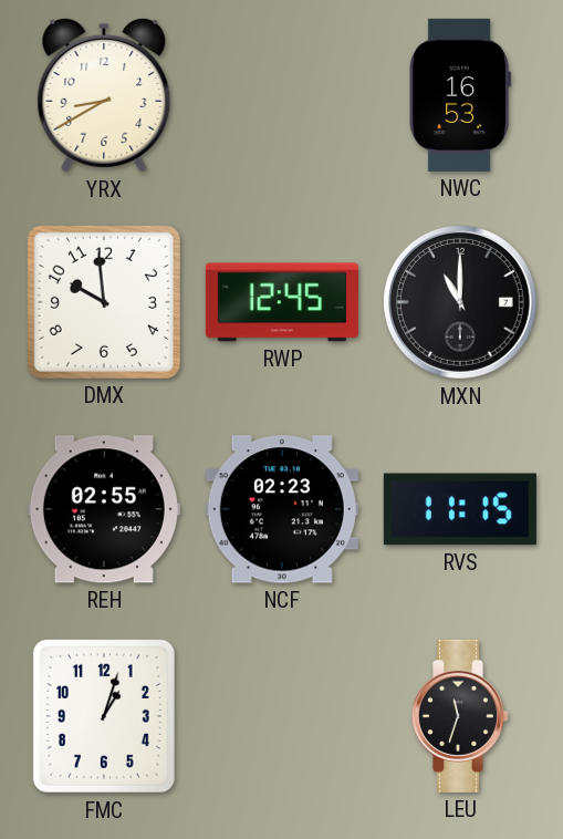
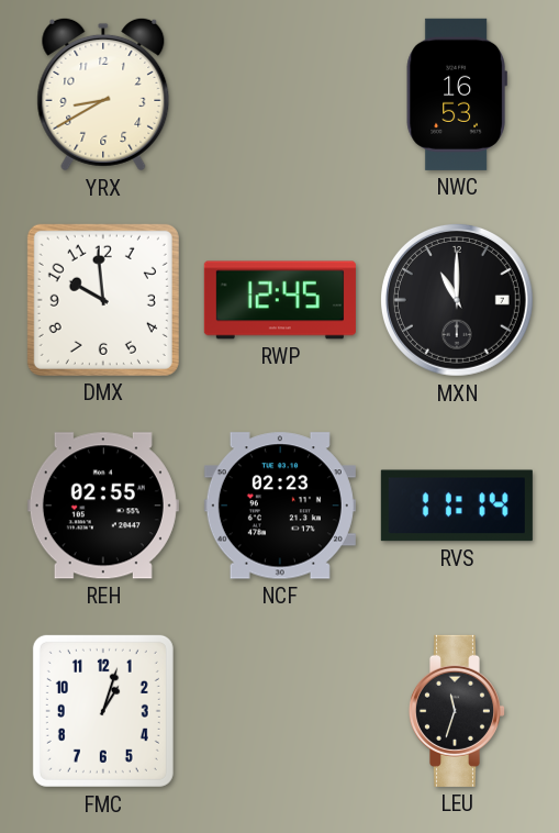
RVS: 11:15 -> 11:14 (457, 506)
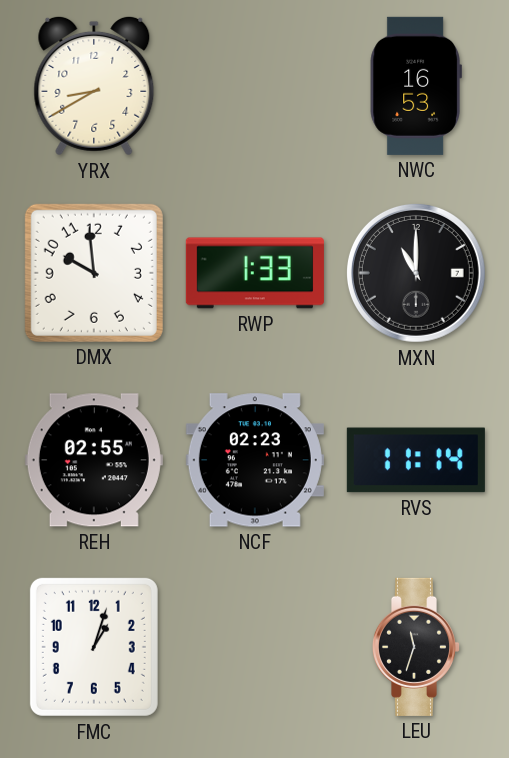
RWP: 12:45 -> 1:33 (255, 273)
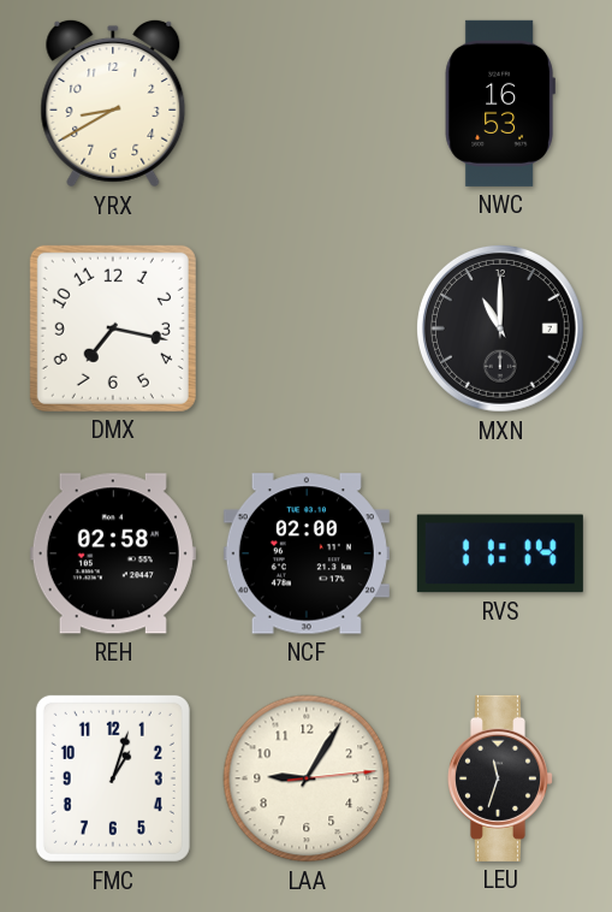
DMX: 9:59 -> 7:17 (113, 328)
RWP: 1:33 -> none (255, 273)
REH: 02:55 -> 02:58 (113, 553)
NCF: 02:23 -> 02:00 (307, 553)
LAA: none -> 9:05 (307, 778)
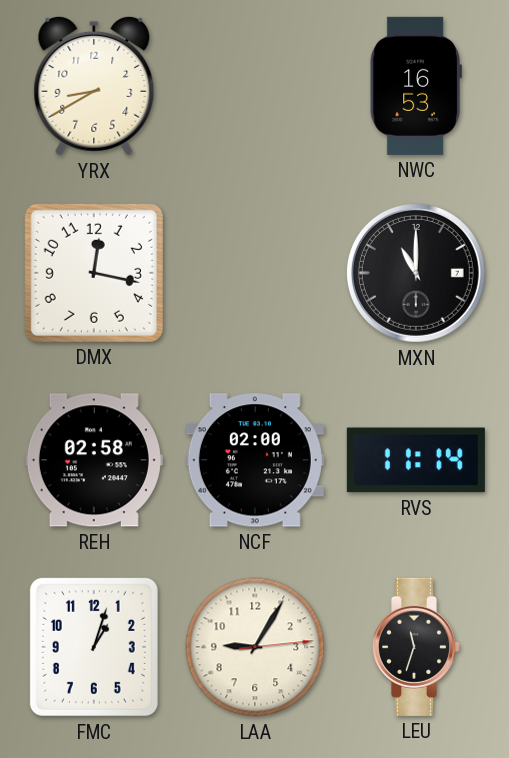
DMX: 7:17 -> 12:17 (94, 273)
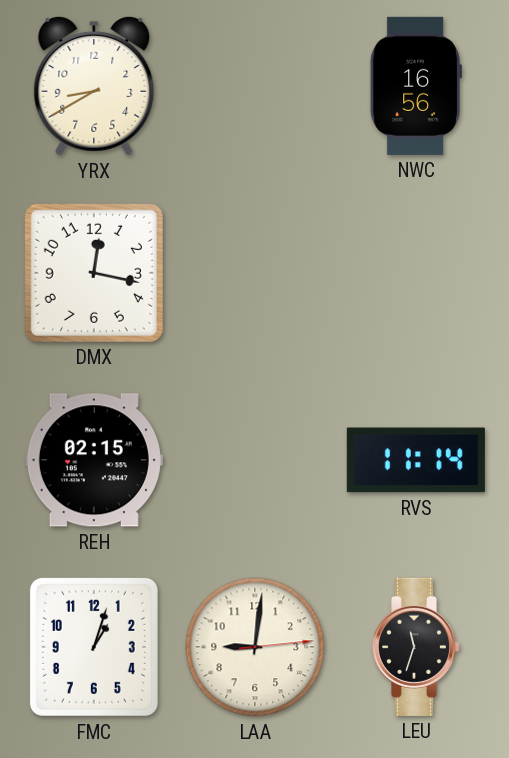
NWC: 16:53 -> 16:56 (416, 86)
MXN: 11:00 -> none (416, 273)
REH: 02:58 -> 02:15 (94, 460)
NCF: 02:00 -> none (255, 460)
LAA: 9:05 -> 9:01 (255, 647)
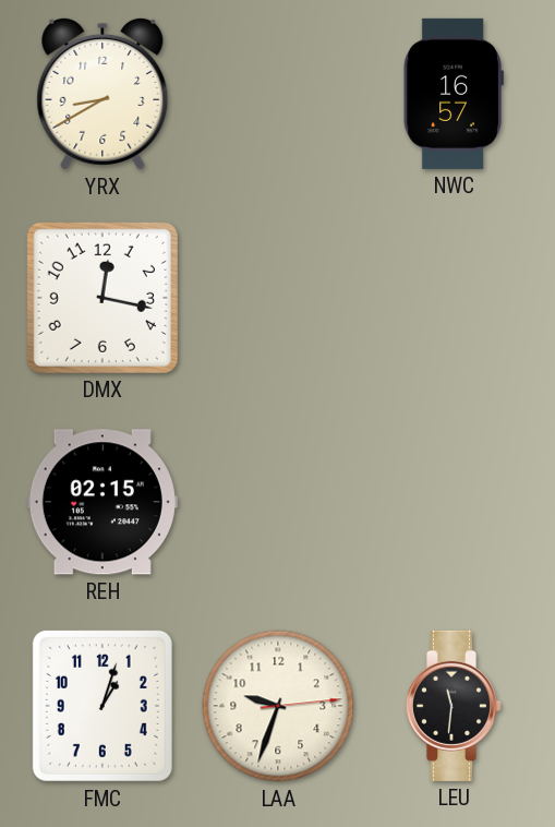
NWC: 16:56 -> 16:57 (454, 94)
RVS: 11:14 -> none (416, 460)
LAA: 9:01 -> 9:33 (278, 706)
LEU: 11:33 -> 11:31 (453, 706)
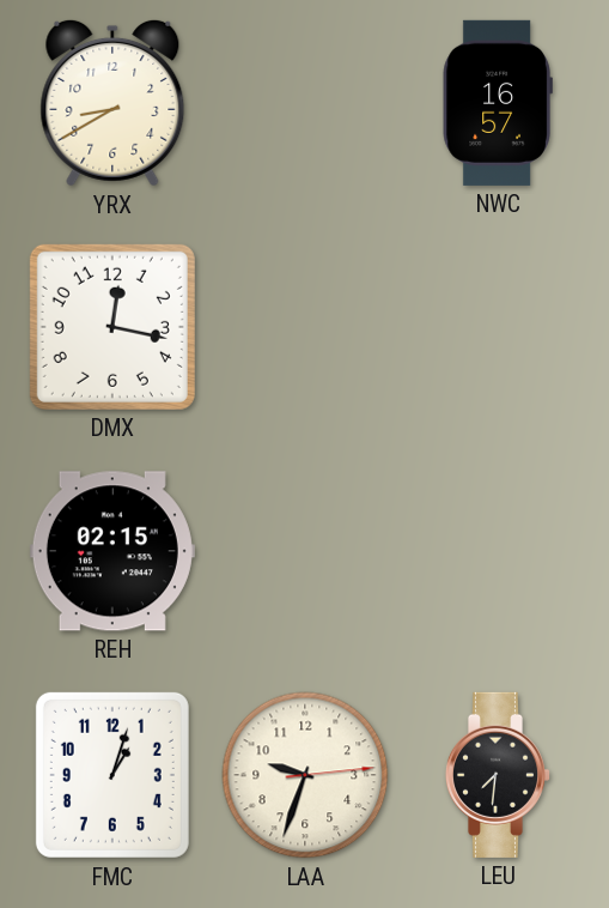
LEU: 11:31 -> 7:31 (497, 775)
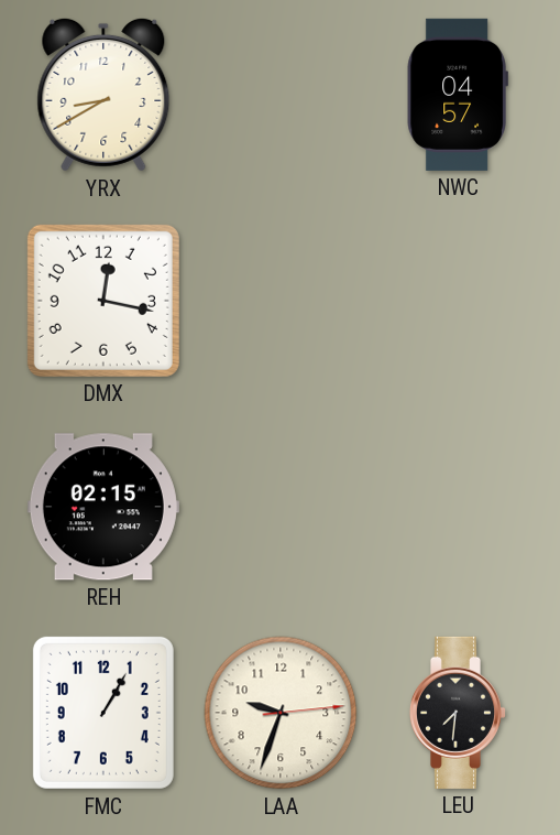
NWC: 16:57 -> 04:57 (458, 95)
FMC: 1:03 -> 1:05 (103, 713)
